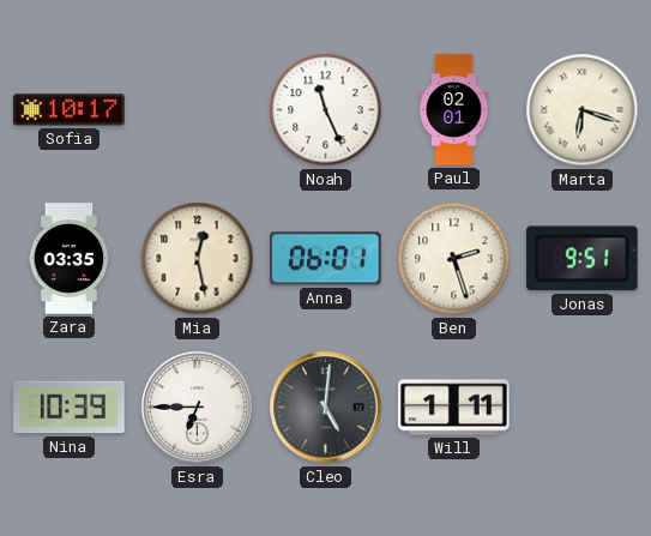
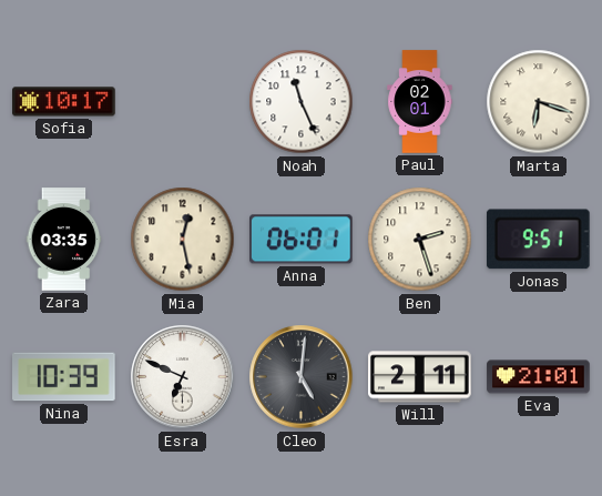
Esra: 6:45 -> 6:49 (183, 377)
Will: 1:11 -> 2:11 (420, 377)
Eva: none -> 21:01 (539, 377)
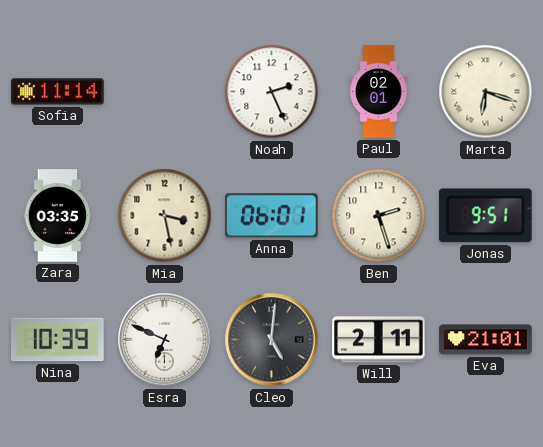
Sofia: 10:17 -> 11:14 (58, 92)
Noah: 11:26 -> 2:26 (272, 92)
Mia: 12:28 -> 3:28 (165, 216)
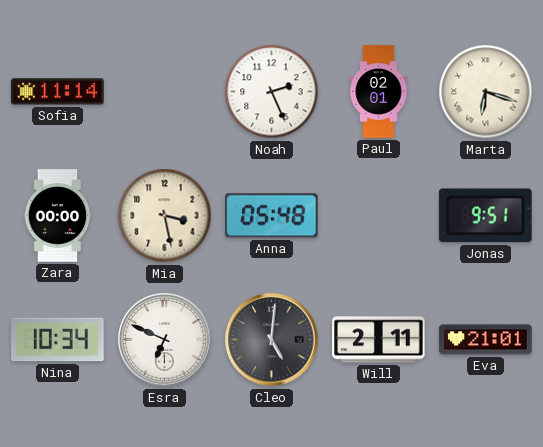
Zara: 03:35 -> 00:00 (58, 216)
Anna: 06:01 -> 05:48 (272, 216)
Ben: 2:27 -> none (379, 216)
Nina: 10:39 -> 10:34 (58, 340)
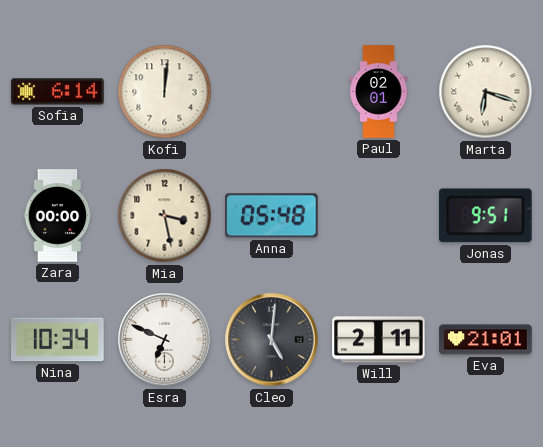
Sofia: 11:14 -> 6:14 (58, 92)
Kofi: none -> 12:01 (165, 92)
Noah: 2:26 -> none (272, 92)
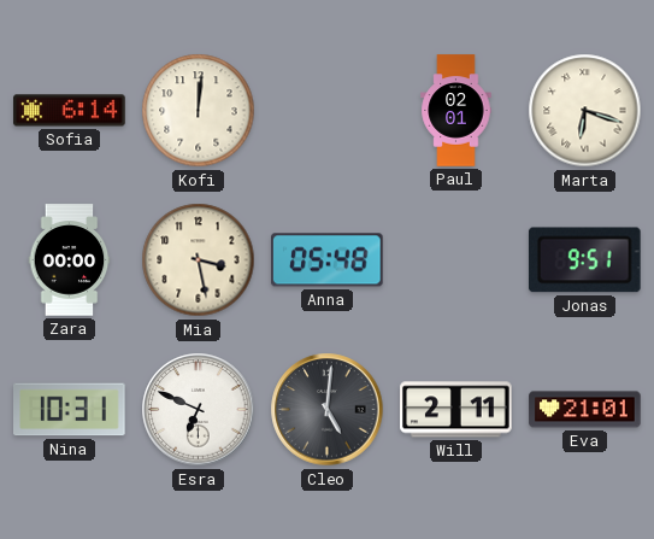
Nina: 10:34 -> 10:31 (70, 410)
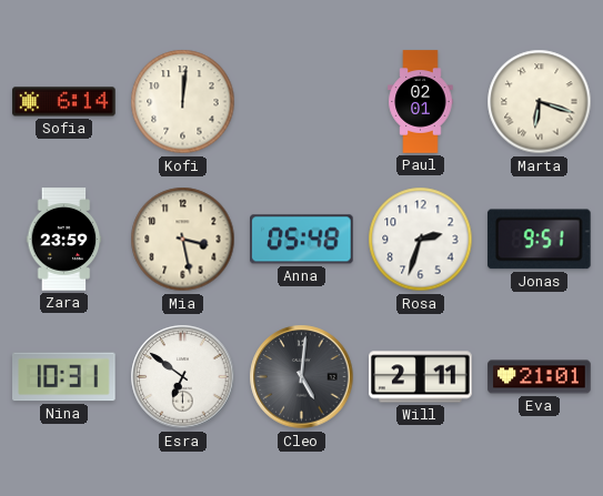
Zara: 00:00 -> 23:59 (64, 240)
Rosa: none -> 2:33 (421, 240)
Esra: 6:49 -> 6:51 (183, 377)
